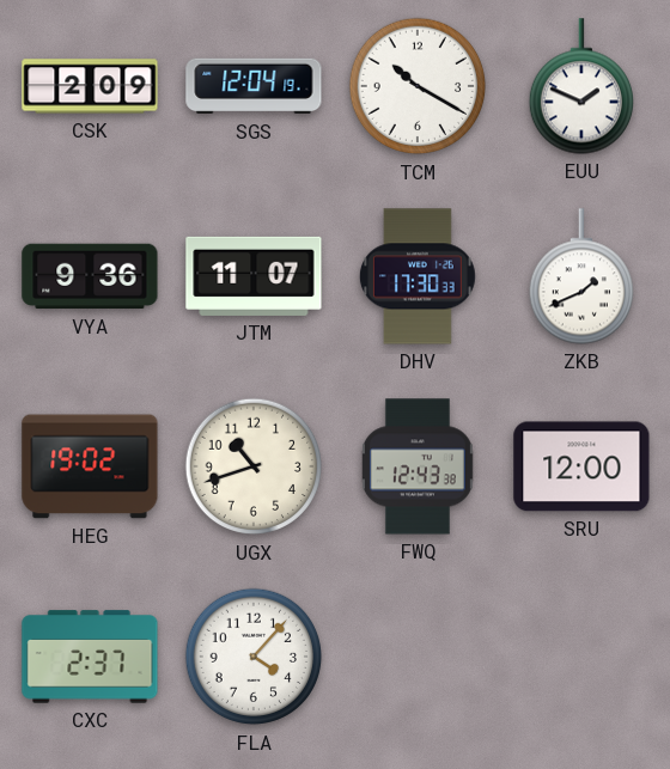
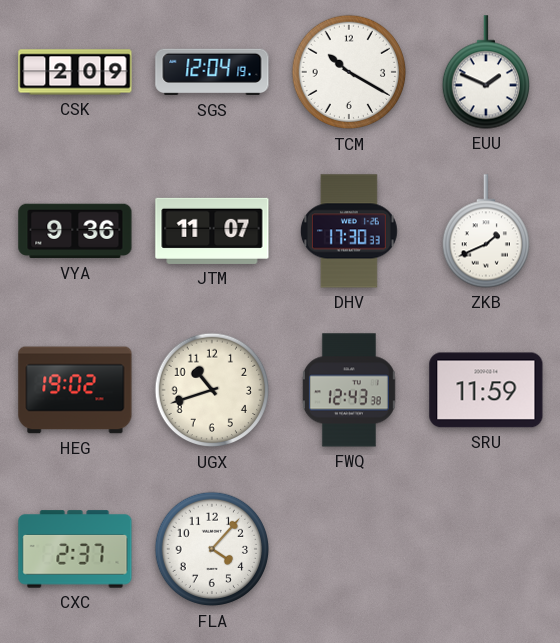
SRU: 12:00 -> 11:59 (486, 390)
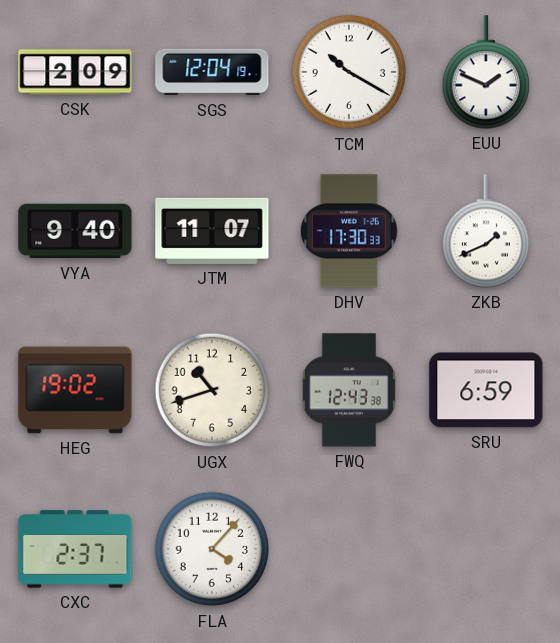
VYA: 9:36 -> 9:40 (75, 231)
SRU: 11:59 -> 6:59 (486, 390)
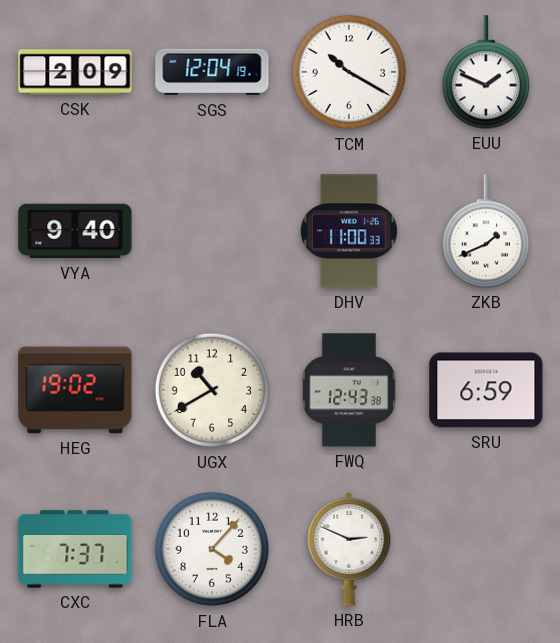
JTM: 11:07 -> none (212, 231)
DHV: 17:30 -> 11:00 (349, 231)
UGX: 10:42 -> 10:40 (212, 390)
CXC: 2:37 -> 7:37 (75, 549)
HRB: none -> 2:49 (349, 549)
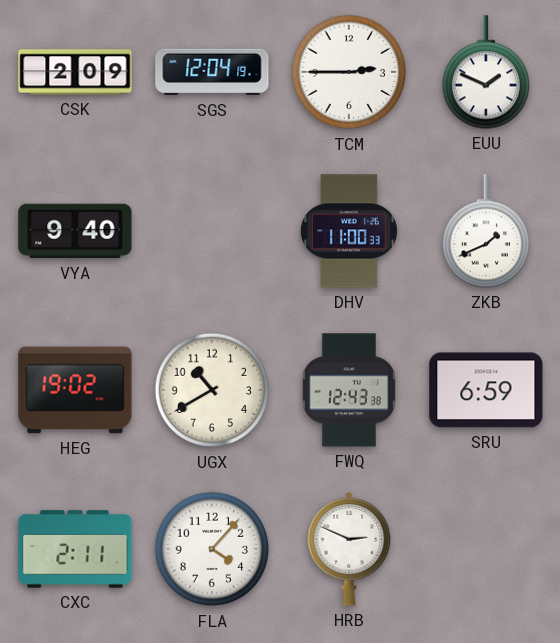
TCM: 10:20 -> 2:45 (349, 72)
CXC: 7:37 -> 2:11 (75, 549)
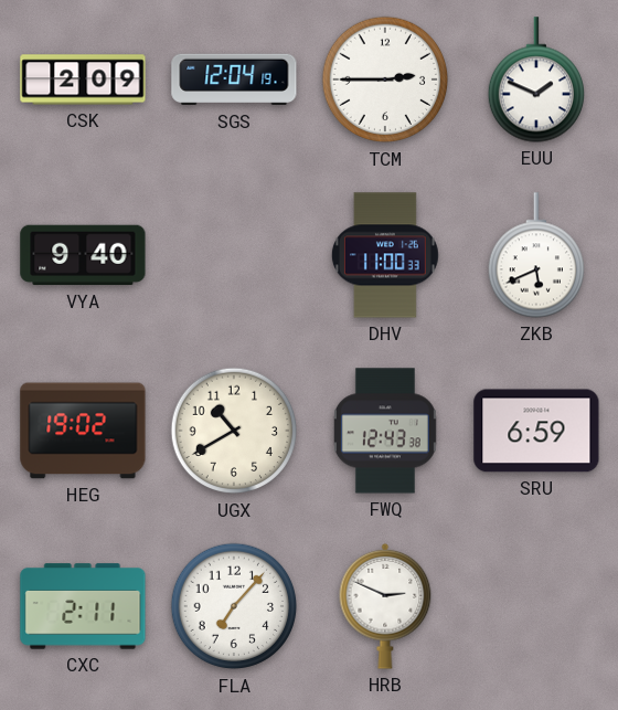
ZKB: 1:41 -> 5:41 (535, 255)
FLA: 4:07 -> 7:07 (234, 606)
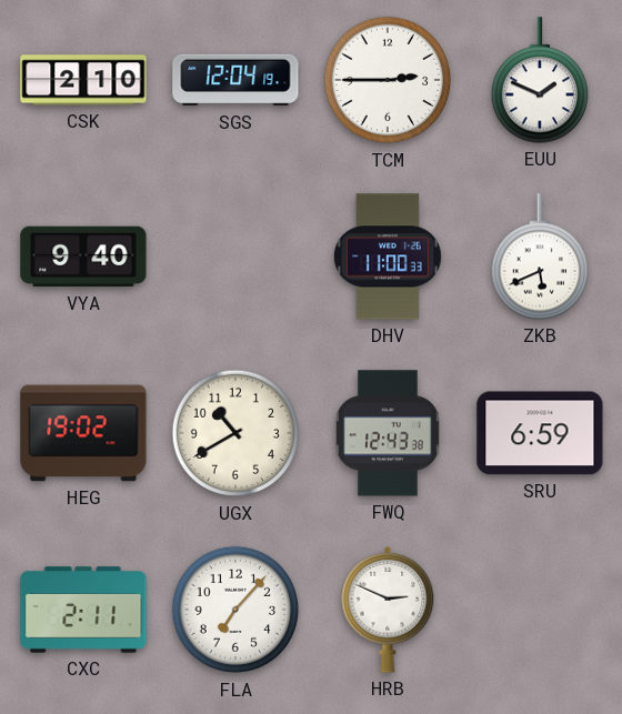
CSK: 2:09 -> 2:10 (83, 80)
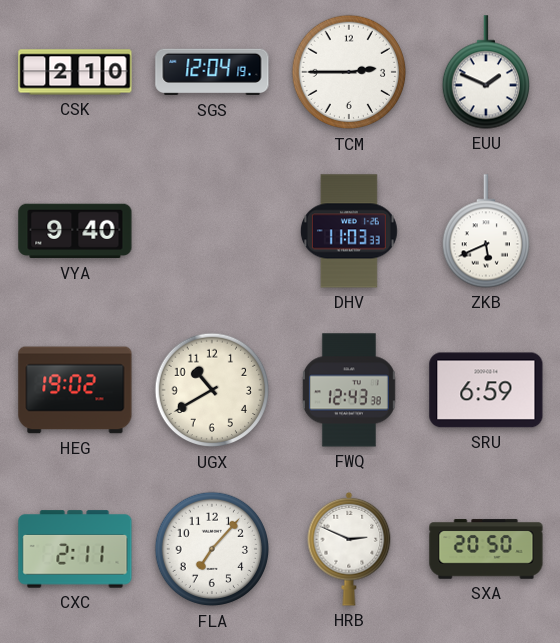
DHV: 11:00 -> 11:03 (349, 231)
SXA: none -> 20:50 (486, 549)
